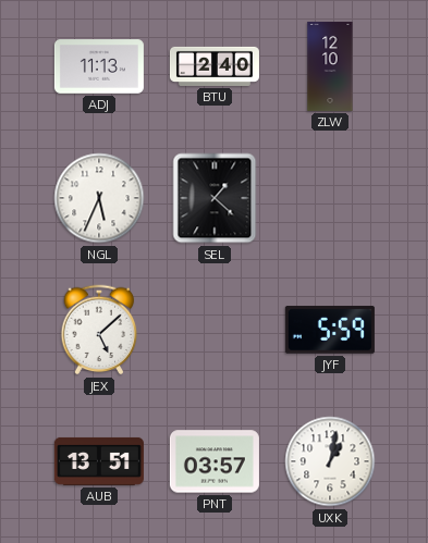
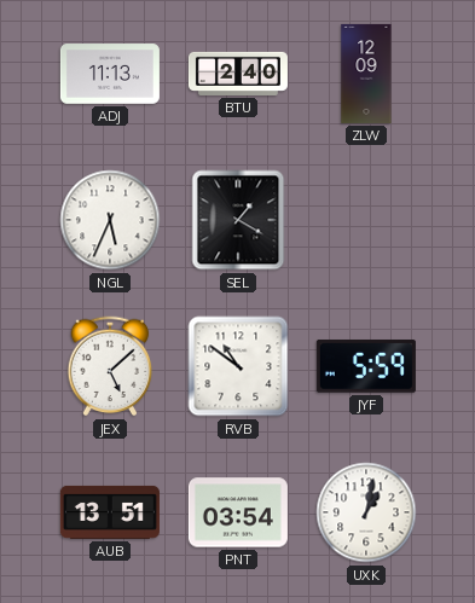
ZLW: 12:10 -> 12:09 (366, 74)
SEL: 1:22 -> 1:20 (238, 220)
RVB: none -> 10:51 (238, 366)
PNT: 03:57 -> 03:54 (238, 512)
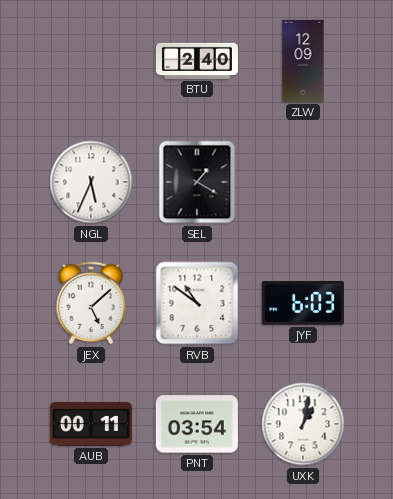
ADJ: 11:13 -> none (110, 74)
JYF: 5:59 -> 6:03 (303, 303)
AUB: 13:51 -> 00:11 (91, 424)
